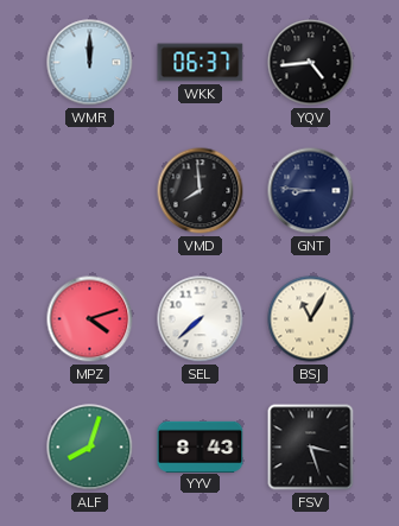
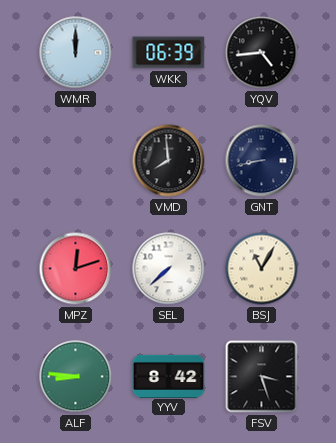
WKK: 06:37 -> 06:39 (169, 53)
GNT: 8:46 -> 8:43 (262, 161)
MPZ: 4:12 -> 12:12 (76, 269)
ALF: 8:03 -> 8:46 (76, 377)
YYV: 8:43 -> 8:42 (169, 376)
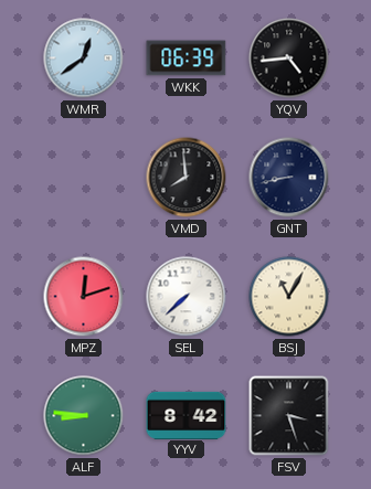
WMR: 12:00 -> 12:39 (84, 59)
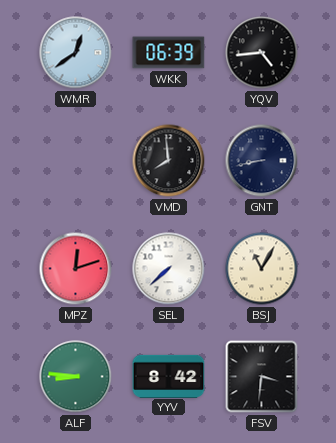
FSV: 3:27 -> 3:31 (262, 377)
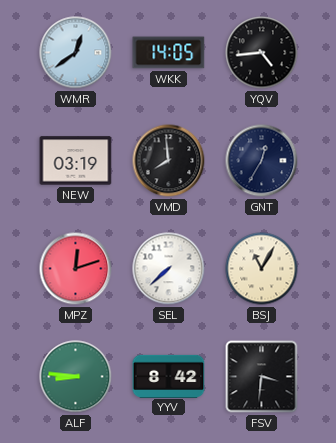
WKK: 06:39 -> 14:05 (169, 53)
NEW: none -> 03:19 (76, 161)
GNT: 8:43 -> 12:35 (262, 161)
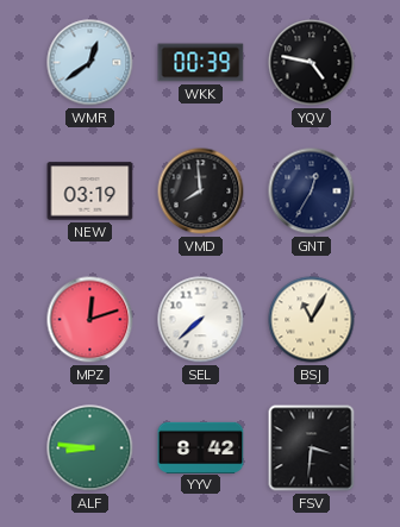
WKK: 14:05 -> 00:39 (201, 63)
YQV: 4:44 -> 4:47 (312, 63)
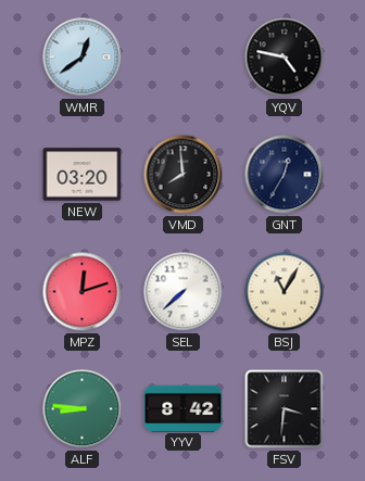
WKK: 00:39 -> none (201, 63)
NEW: 03:19 -> 03:20 (83, 175)
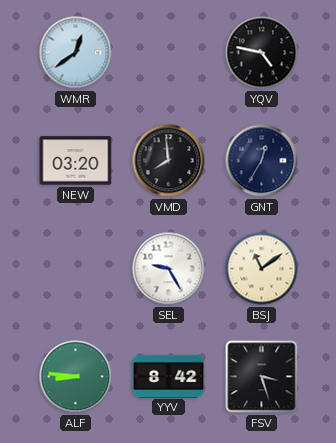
MPZ: 12:12 -> none (83, 292)
SEL: 7:38 -> 9:25 (169, 269)
BSJ: 11:05 -> 11:09 (262, 269)
FSV: 3:31 -> 3:27 (262, 377)
